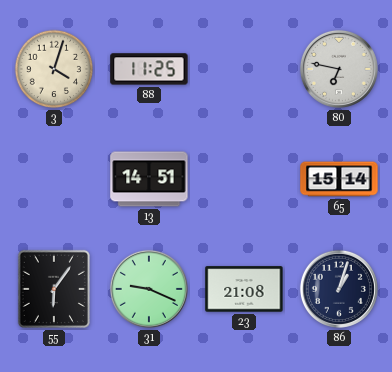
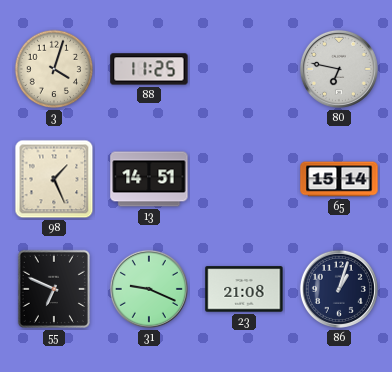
98: none -> 1:26 (54, 179)
55: 6:06 -> 6:49 (54, 289)
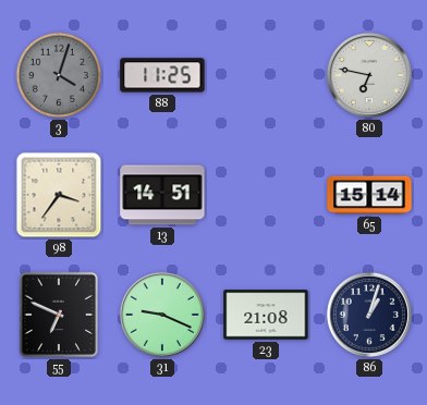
3 dial: cream -> grey (59, 75)
98: 1:26 -> 3:36 (59, 195)
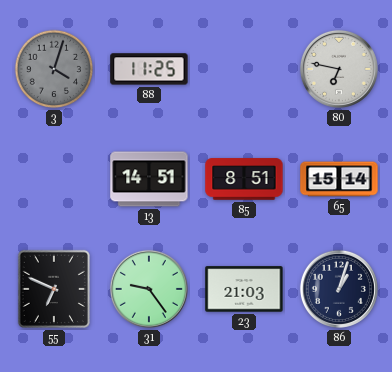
98: 3:36 -> none (59, 195)
85: none -> 8:51 (244, 179)
31: 9:19 -> 9:24 (149, 289)
23: 21:08 -> 21:03 (244, 289)
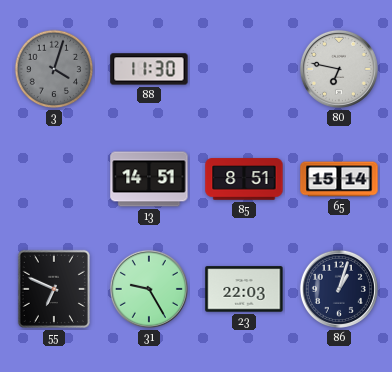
88: 11:25 -> 11:30 (149, 69)
31: 9:24 -> 9:25 (149, 289)
23: 21:03 -> 22:03 (244, 289)
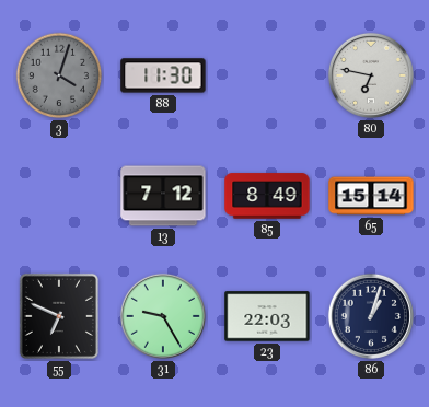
13: 14:51 -> 7:12 (163, 196)
85: 8:51 -> 8:49 (267, 196)
